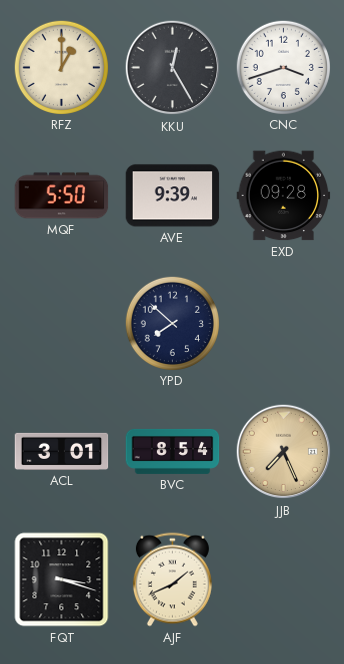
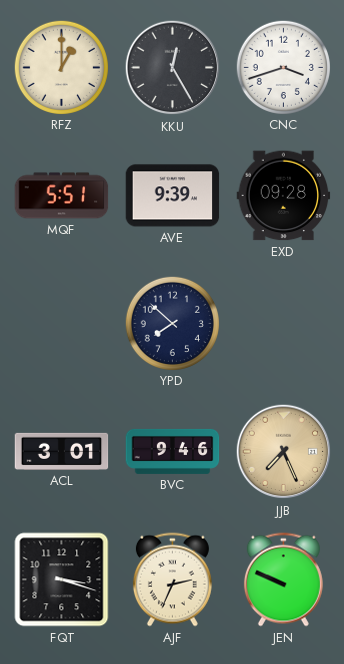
MQF: 5:50 -> 5:51 (62, 196)
BVC: 8:54 -> 9:46 (173, 451)
AJF: 1:41 -> 2:34 (172, 580)
JEN: none -> 9:49 (283, 580)
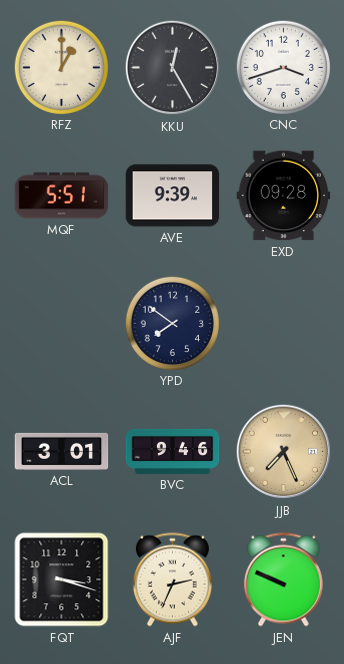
YPD: 7:52 -> 7:51 (172, 323)
